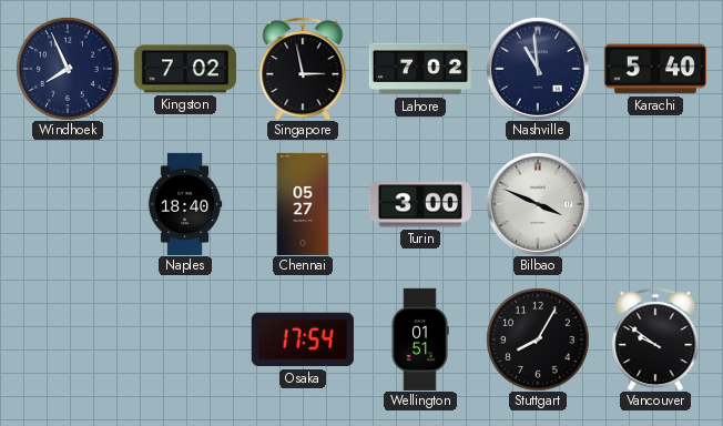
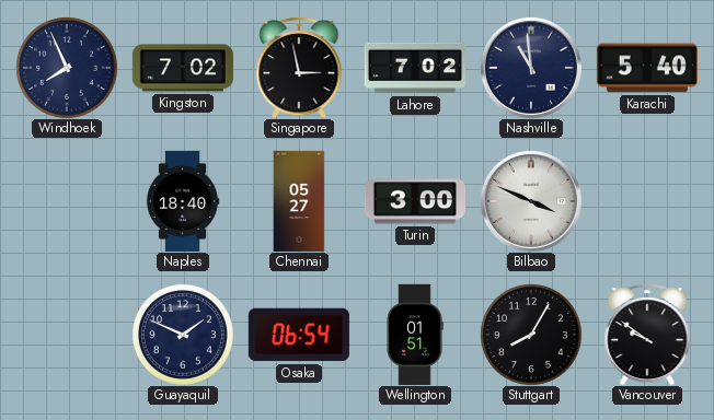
Guayaquil: none -> 1:49 (183, 335)
Osaka: 17:54 -> 06:54 (299, 335)
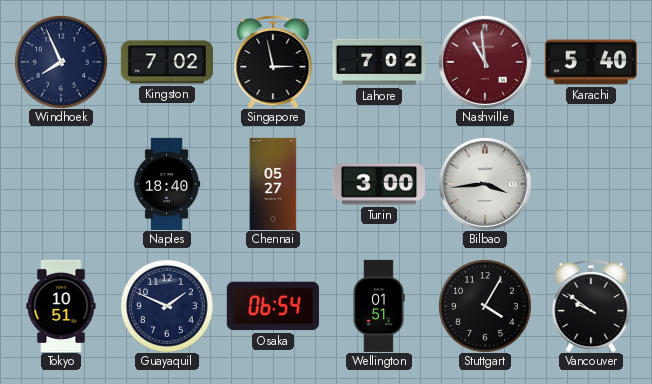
Nashville dial: navy -> burgundy (485, 62)
Bilbao: 3:49 -> 3:44 (485, 184)
Tokyo: none -> 10:51 (61, 306)
Stuttgart: 8:05 -> 4:05 (485, 306)
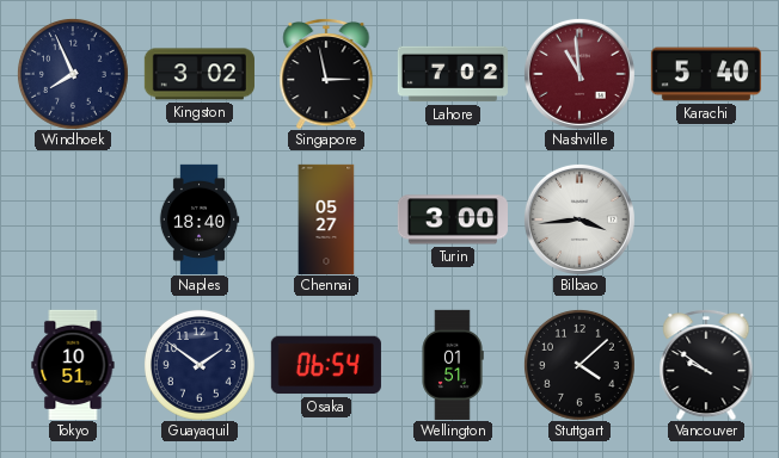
Kingston: 7:02 -> 3:02 (200, 74)
Guayaquil: 1:49 -> 1:51 (200, 365)
Stuttgart: 4:05 -> 4:08 (579, 365)
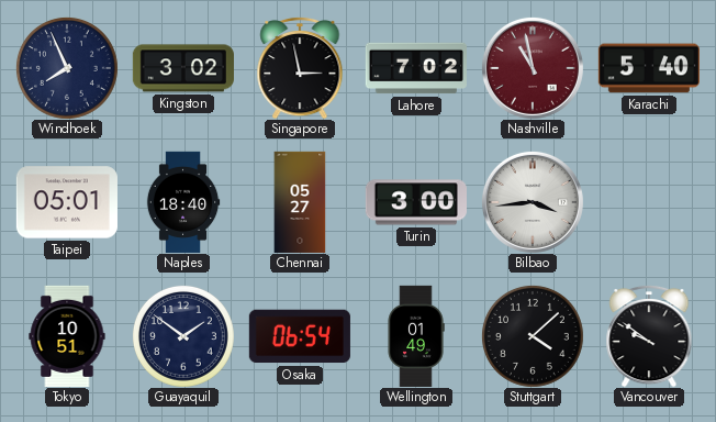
Nashville: 10:59 -> 10:58 (533, 68)
Taipei: none -> 05:01 (67, 202)
Wellington: 01:51 -> 01:49 (416, 336)
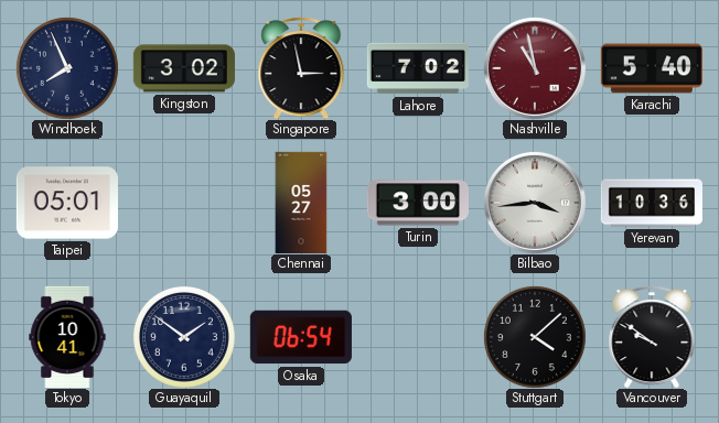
Naples: 18:40 -> none (183, 202)
Yerevan: none -> 10:36 (652, 203)
Tokyo: 10:51 -> 10:41 (67, 337)
Wellington: 01:49 -> none (416, 336)
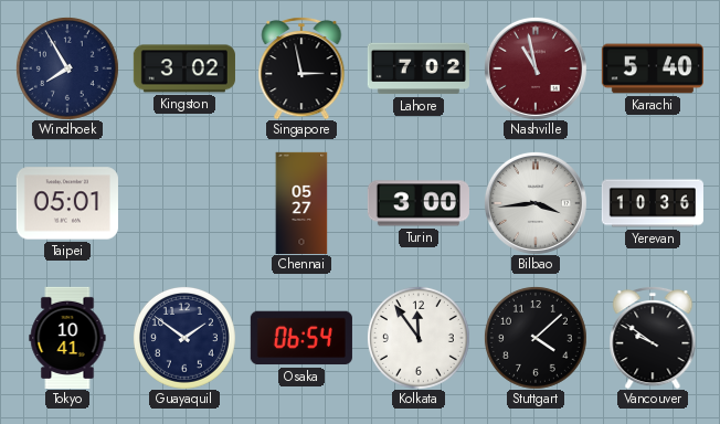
Windhoek: 7:56 -> 7:55 (67, 68)
Kolkata: none -> 11:54 (419, 338)
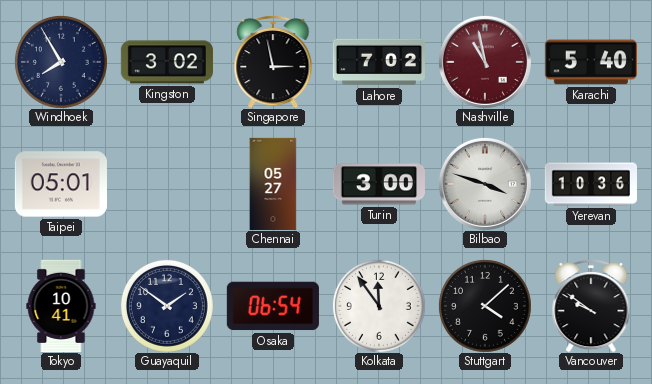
Bilbao: 3:44 -> 3:48 (485, 184)
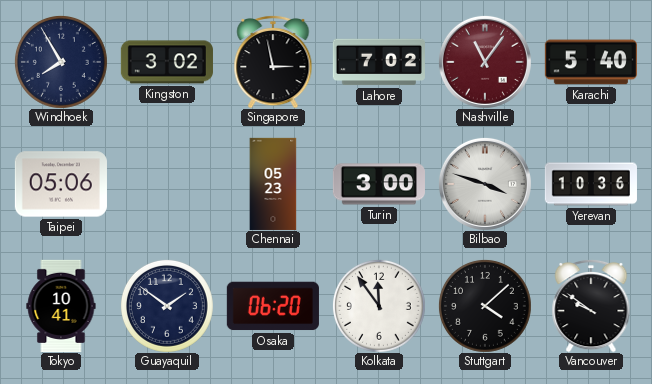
Nashville: 10:58 -> 11:06 (485, 62)
Taipei: 05:01 -> 05:06 (61, 184)
Chennai: 05:27 -> 05:23 (273, 183)
Osaka: 06:54 -> 06:20 (273, 306)
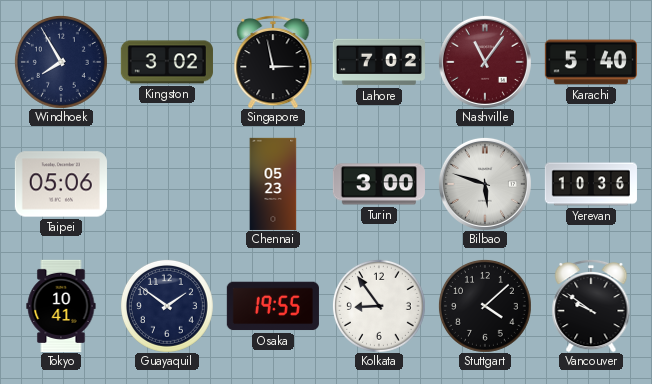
Bilbao: 3:48 -> 5:48 (485, 184)
Osaka: 06:20 -> 19:55 (273, 306)
Kolkata: 11:54 -> 8:54 (379, 306)
